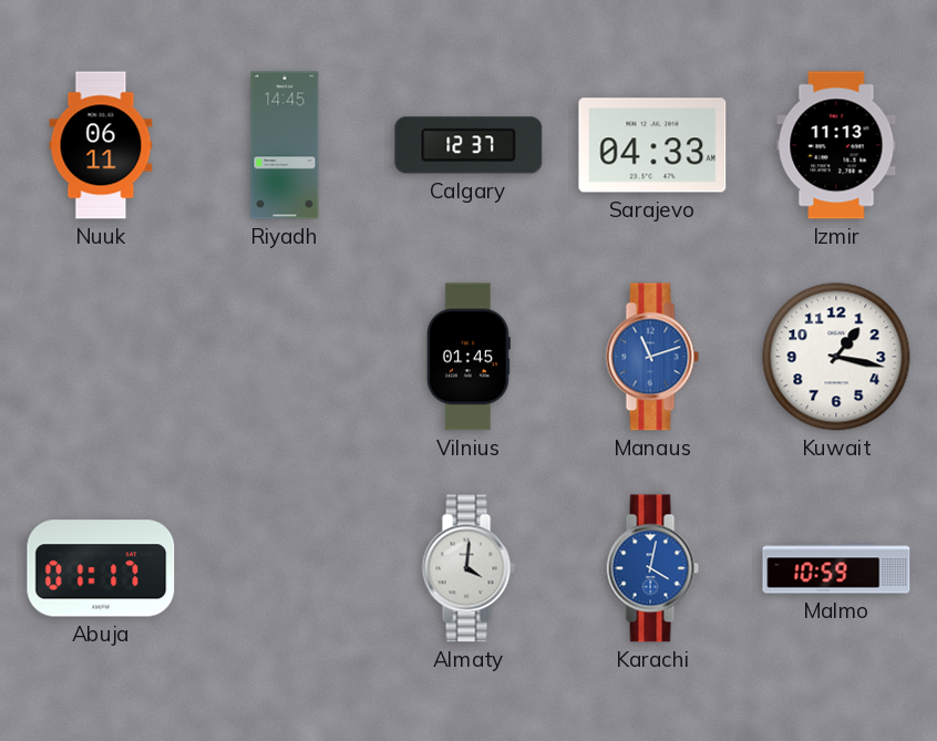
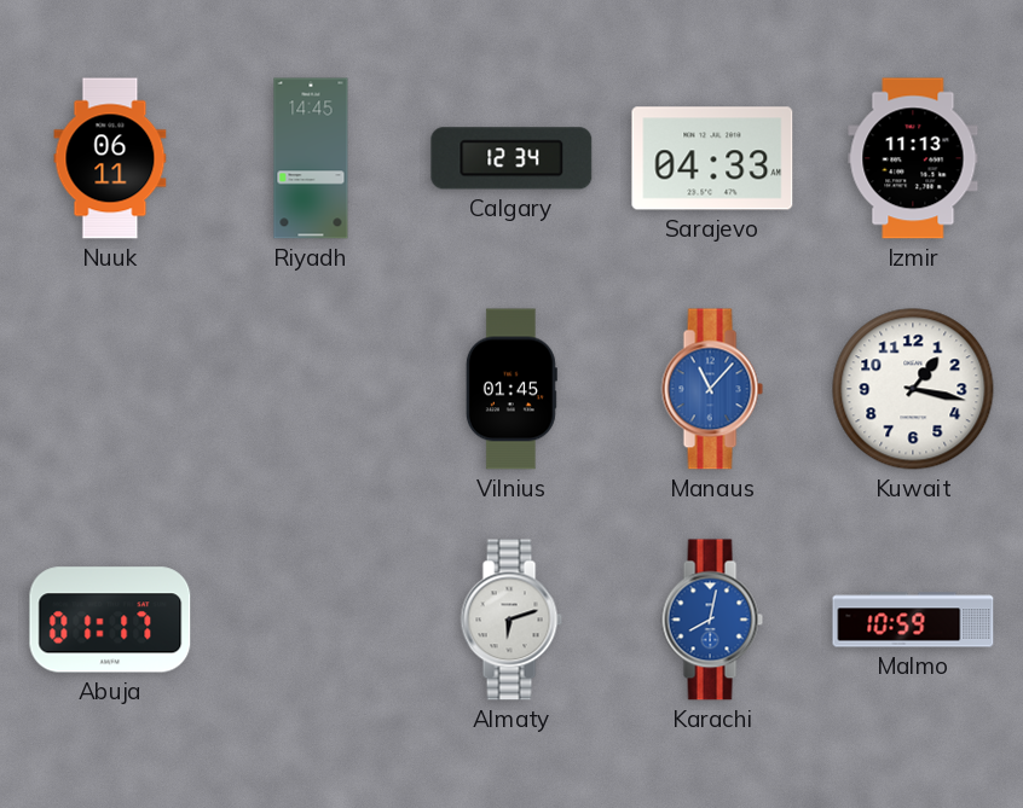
Calgary: 12:37 -> 12:34 (511, 158)
Manaus: 11:12 -> 11:07 (712, 389)
Almaty: 4:01 -> 6:12 (511, 620)
Karachi: 4:02 -> 8:02 (712, 620)
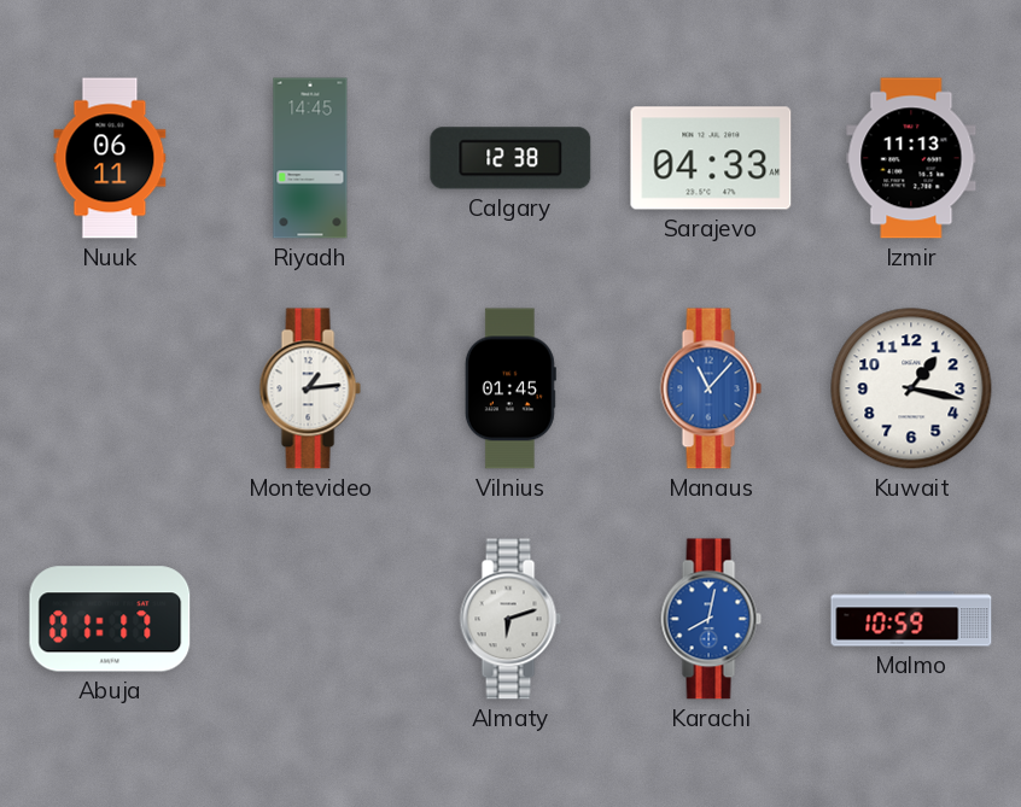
Calgary: 12:34 -> 12:38 (510, 158)
Montevideo: none -> 1:14 (310, 388)
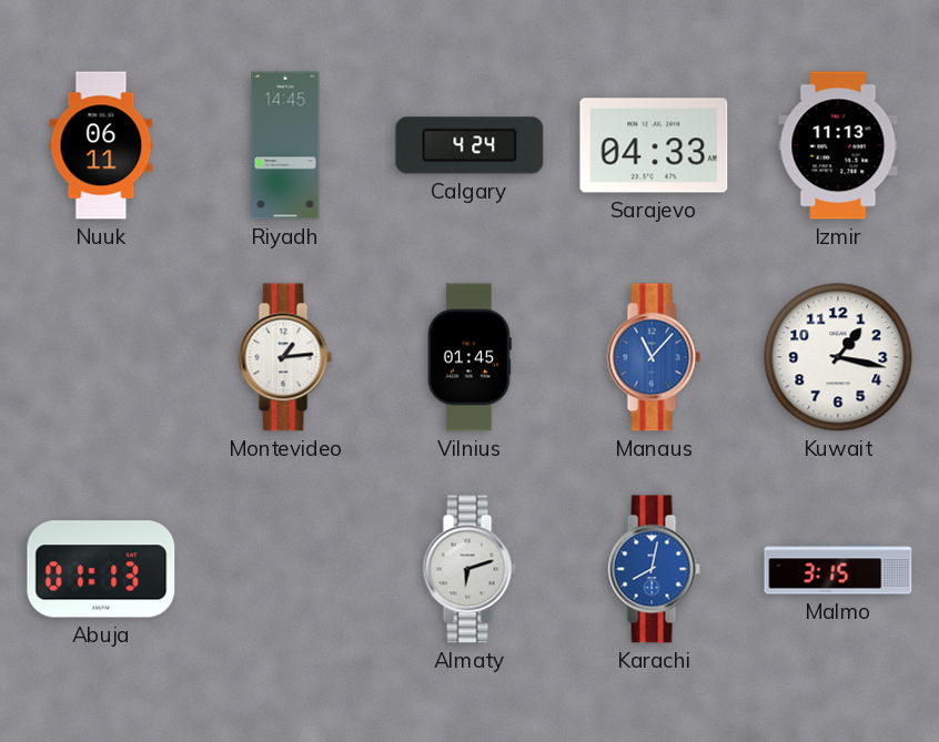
Calgary: 12:38 -> 4:24 (469, 145)
Abuja: 01:17 -> 01:13 (101, 569)
Malmo: 10:59 -> 3:15 (838, 569)
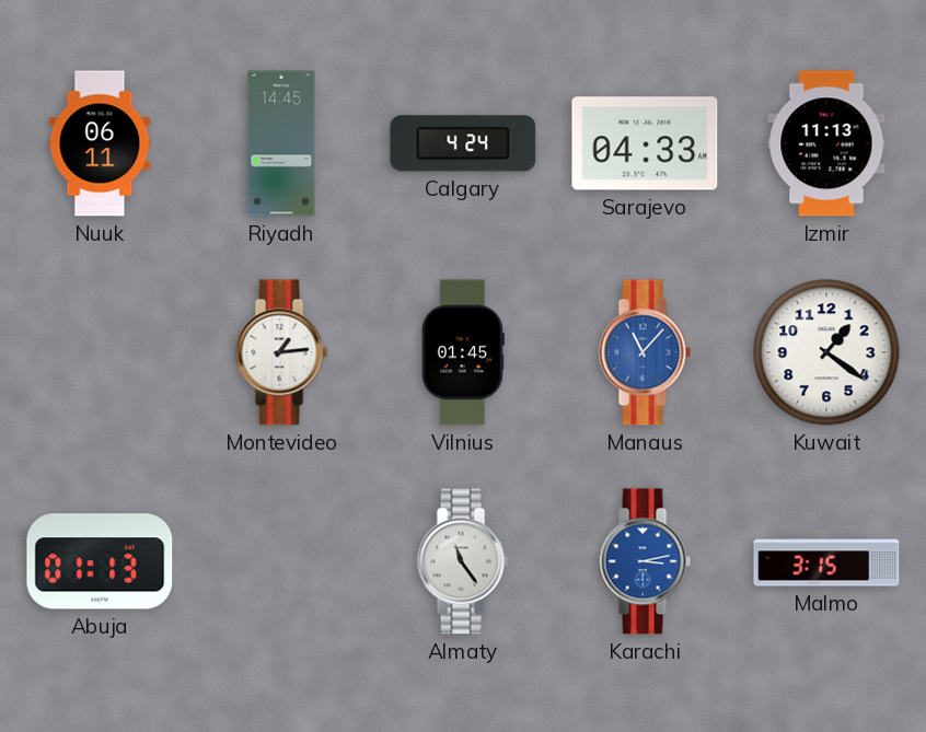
Kuwait: 1:17 -> 1:21 (826, 352)
Almaty: 6:12 -> 11:24 (463, 561)
Karachi: 8:02 -> 3:13 (645, 561)
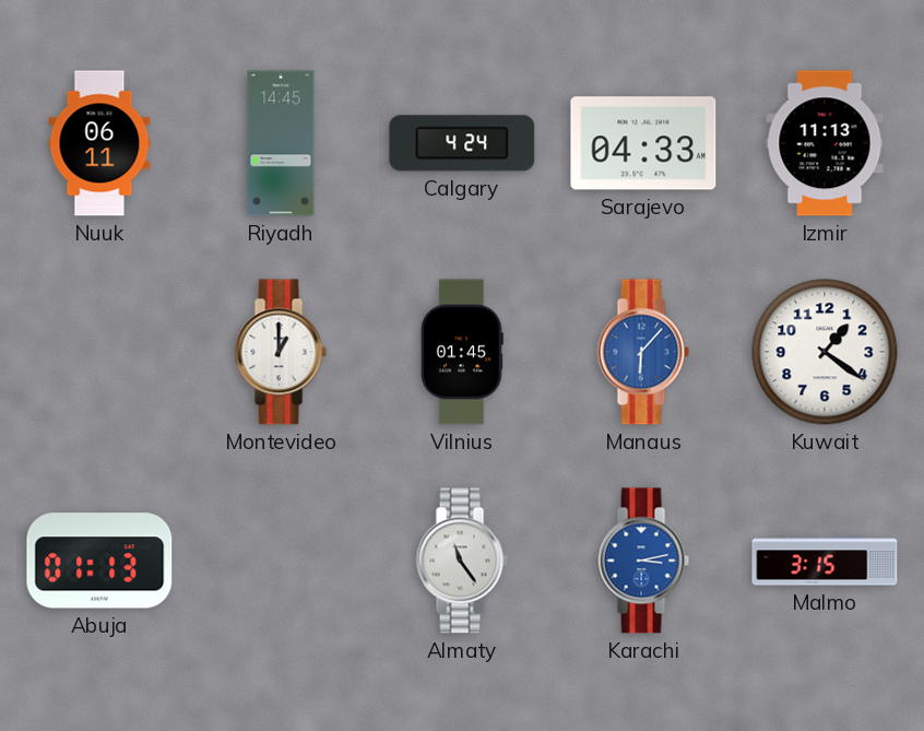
Montevideo: 1:14 -> 1:00 (281, 352)
Manaus: 11:07 -> 6:07 (643, 352)
